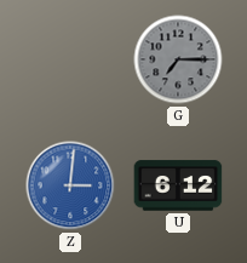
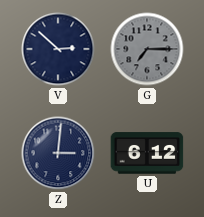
V: none -> 2:52 (58, 49)
Z dial: blue -> navy (58, 153)
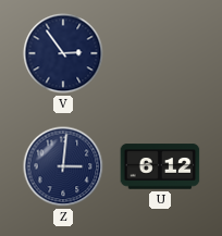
V: 2:52 -> 2:54 (63, 53)
G: 7:15 -> none (147, 49)
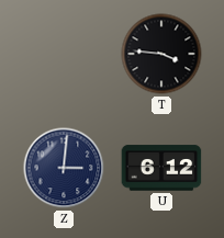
V: 2:54 -> none (63, 53)
T: none -> 3:46 (161, 54)
